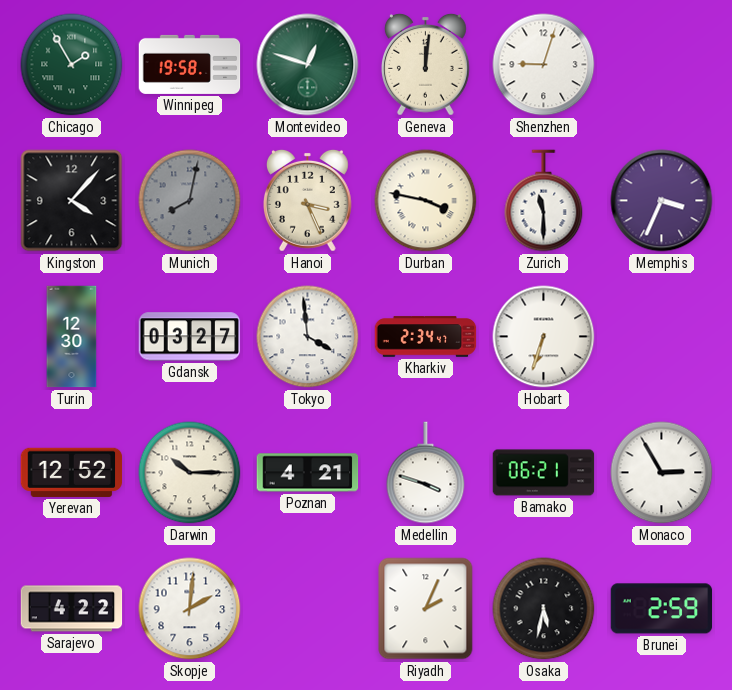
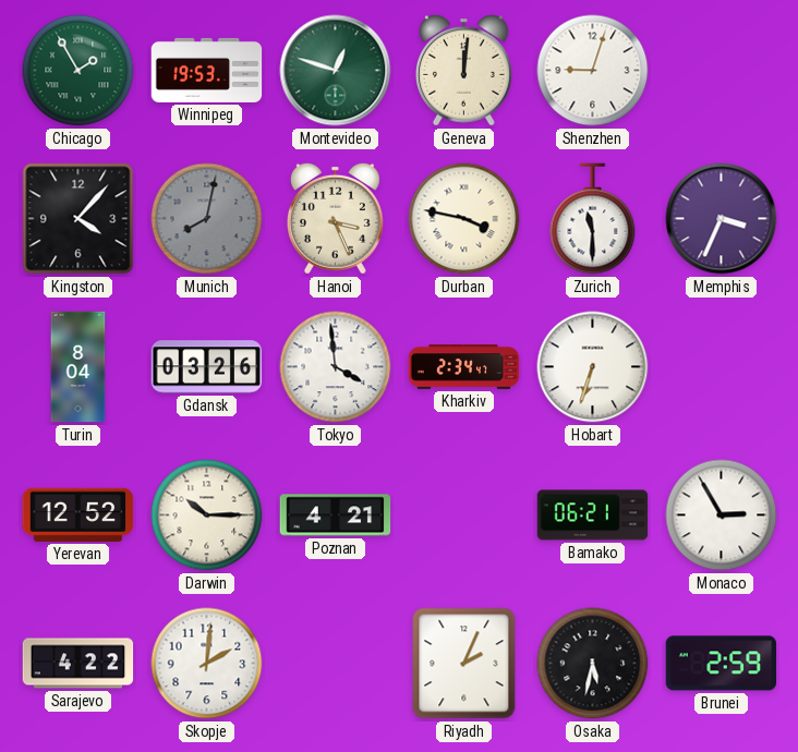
Winnipeg: 19:58 -> 19:53 (207, 70)
Turin: 12:30 -> 8:04 (78, 367)
Gdansk: 03:27 -> 03:26 (207, 367)
Medellin: 3:48 -> none (426, 473)
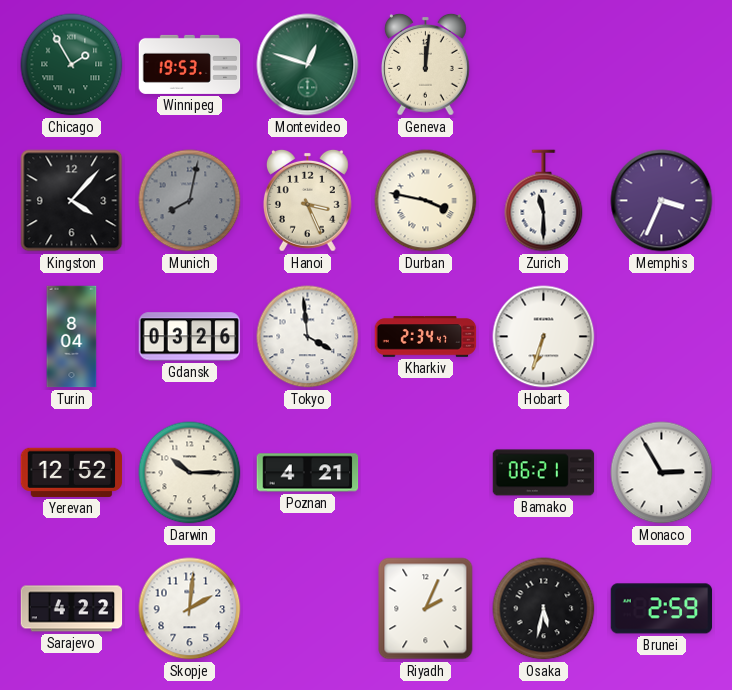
Shenzhen: 9:03 -> none (593, 71)
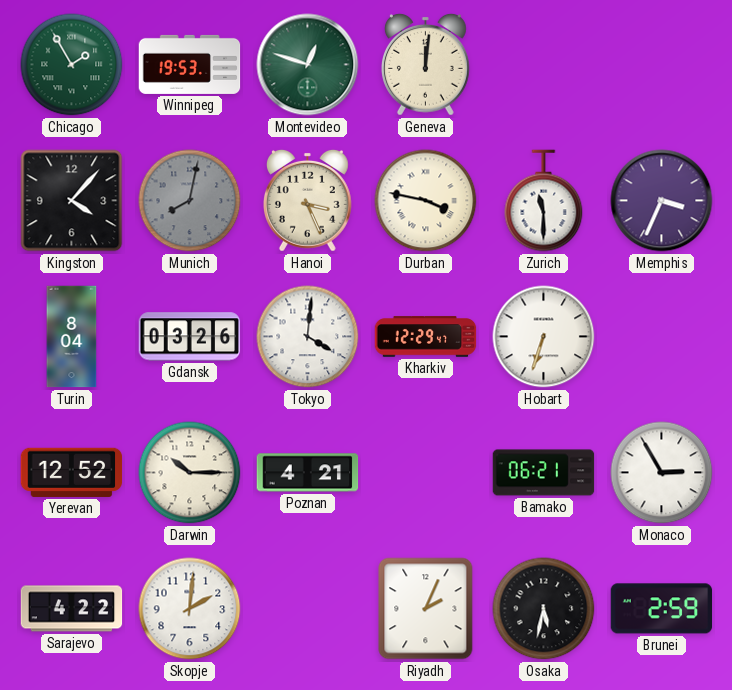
Tokyo: 3:59 -> 4:01 (308, 337)
Kharkiv: 2:34 -> 12:29 (426, 337)
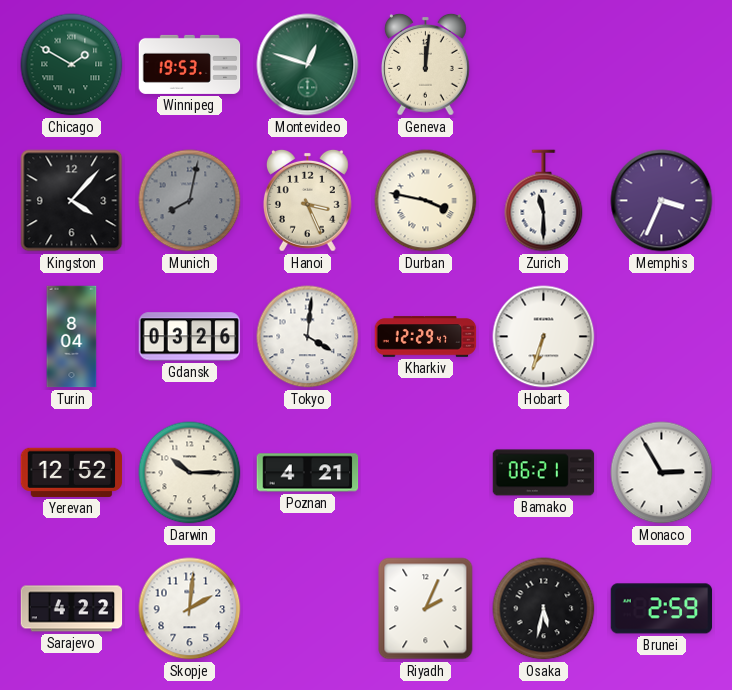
Chicago: 1:55 -> 1:50 (72, 65)
